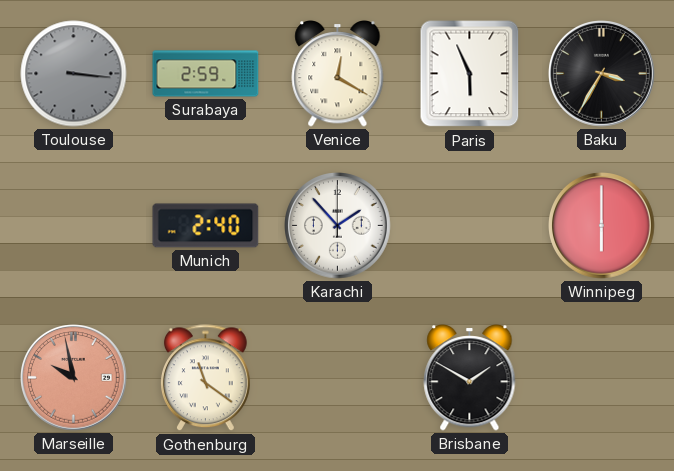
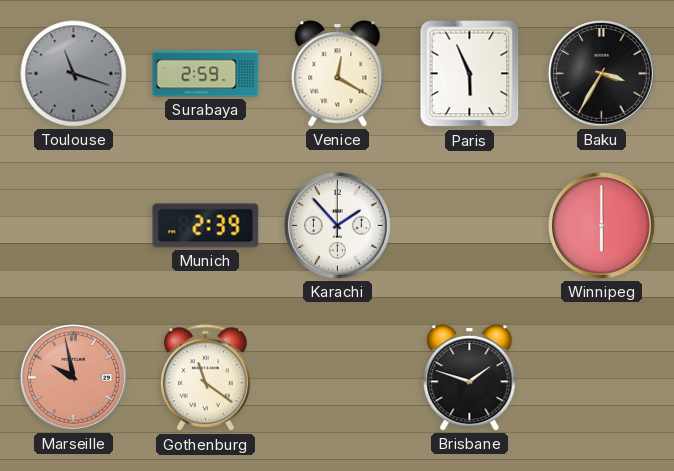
Toulouse: 3:16 -> 11:18 (74, 74)
Munich: 2:40 -> 2:39 (206, 226)
Brisbane: 1:50 -> 1:48 (470, 378)
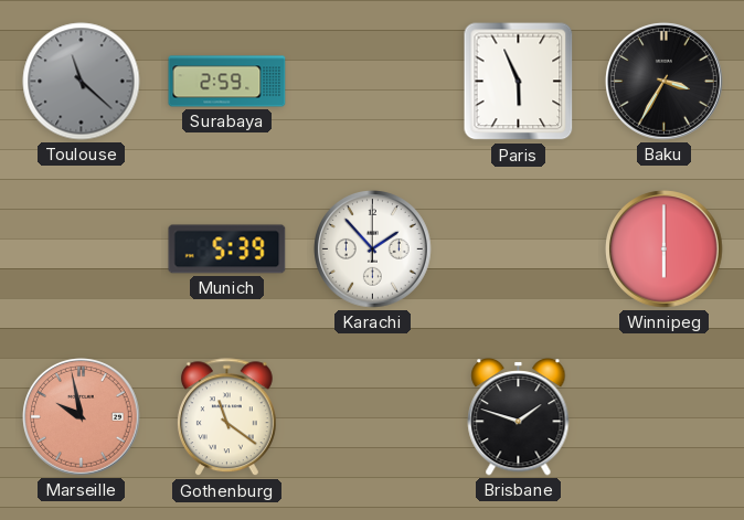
Toulouse: 11:18 -> 11:22 (82, 82)
Venice: 12:20 -> none (338, 74)
Munich: 2:39 -> 5:39 (227, 250)
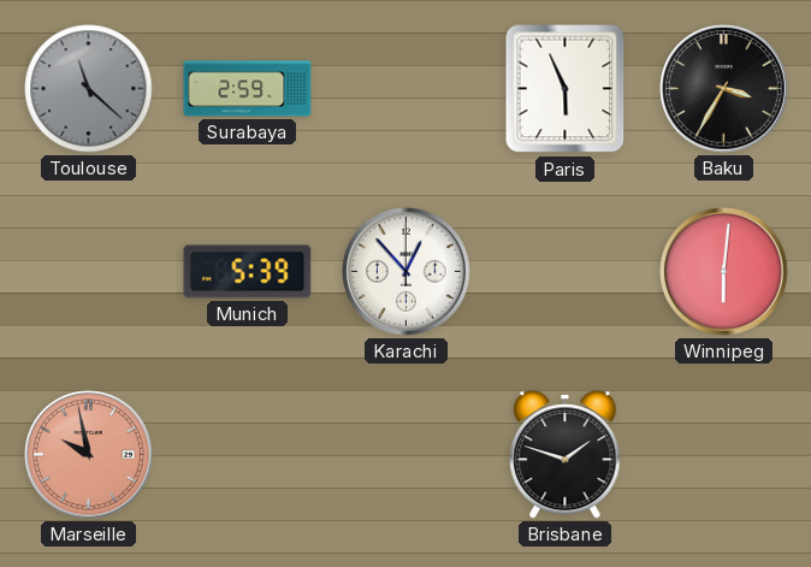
Karachi: 1:53 -> 12:53 (407, 272)
Winnipeg: 6:00 -> 6:01 (724, 272)
Gothenburg: 11:21 -> none (226, 417)
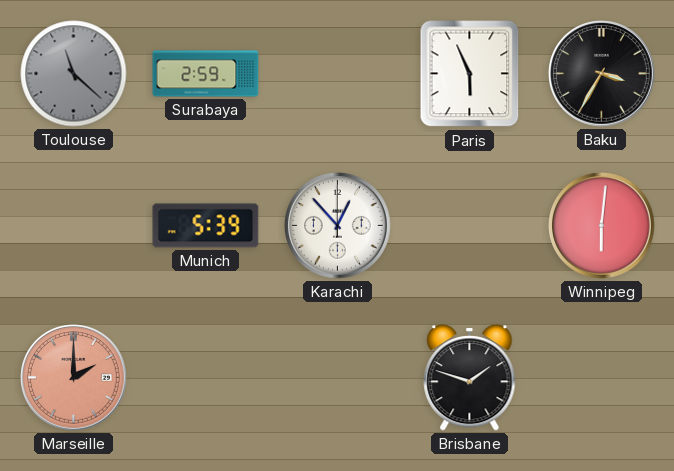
Marseille: 9:58 -> 2:00 (74, 378)
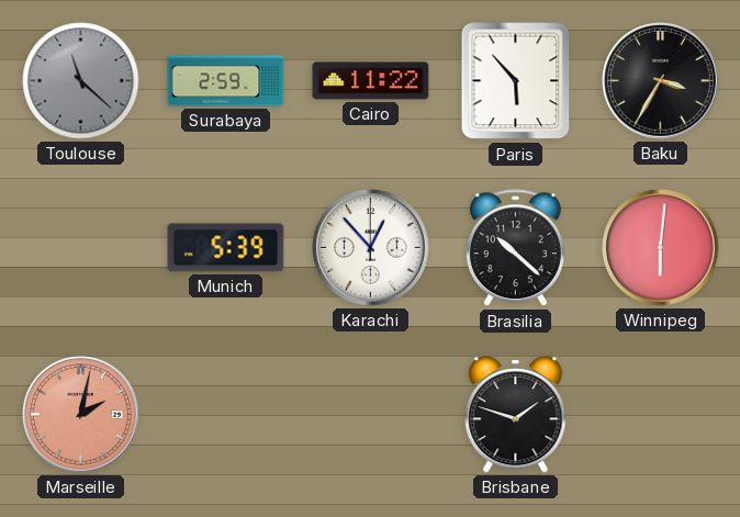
Cairo: none -> 11:22 (371, 81)
Paris: 5:56 -> 5:53 (516, 81)
Brasilia: none -> 10:22 (515, 248)
Marseille: 2:00 -> 2:02 (81, 415)
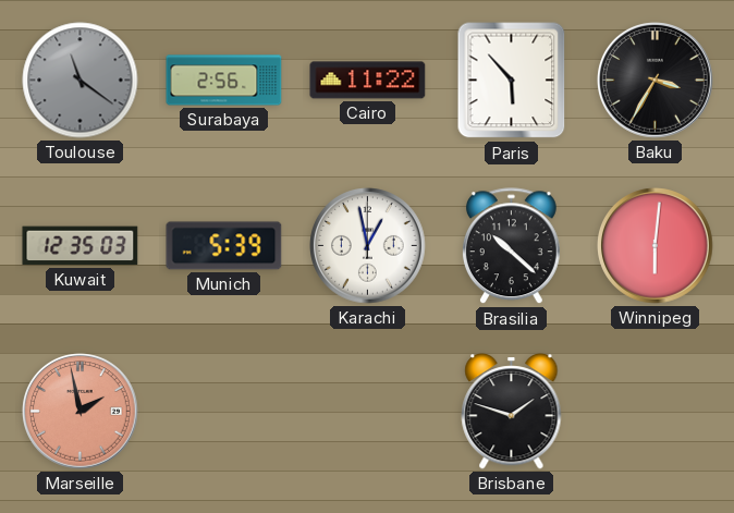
Toulouse: 11:22 -> 11:21 (81, 81)
Surabaya: 2:59 -> 2:56 (224, 81)
Kuwait: none -> 12:35 (81, 246)
Karachi: 12:53 -> 12:58 (368, 246)
Marseille: 2:02 -> 1:58 (81, 412)
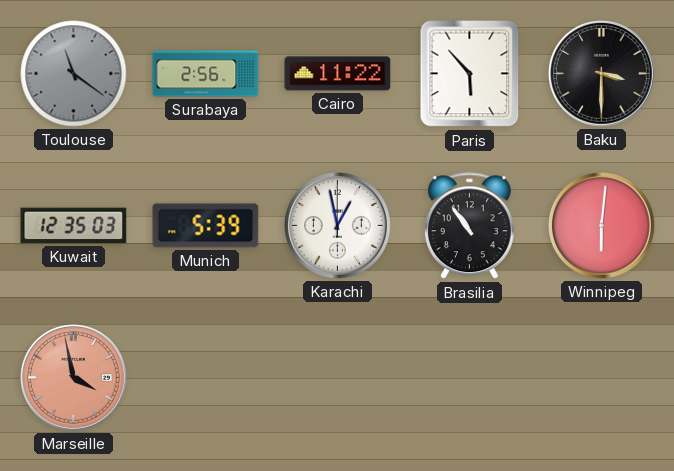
Baku: 3:35 -> 3:30 (602, 74)
Brasilia: 10:22 -> 10:54 (469, 226)
Marseille: 1:58 -> 3:58 (74, 378)
Brisbane: 1:48 -> none (512, 412)
